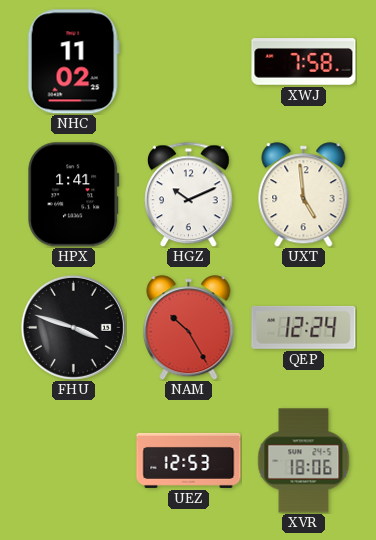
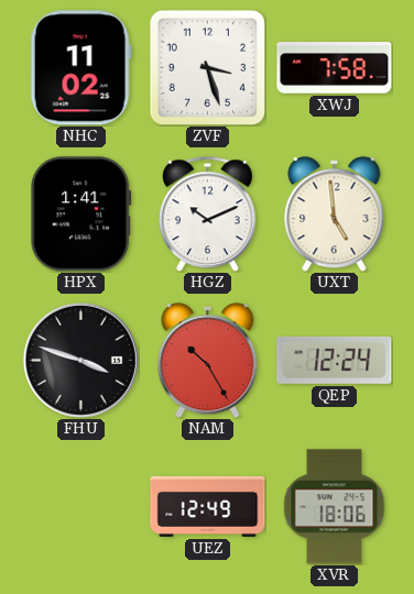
ZVF: none -> 3:27 (207, 67)
UEZ: 12:53 -> 12:49 (208, 506)
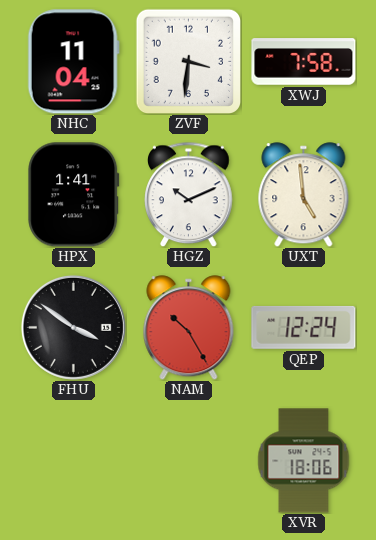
NHC: 11:02 -> 11:04 (73, 62)
ZVF: 3:27 -> 3:31 (188, 61)
FHU: 3:48 -> 3:51 (73, 327)
UEZ: 12:49 -> none (208, 506)
